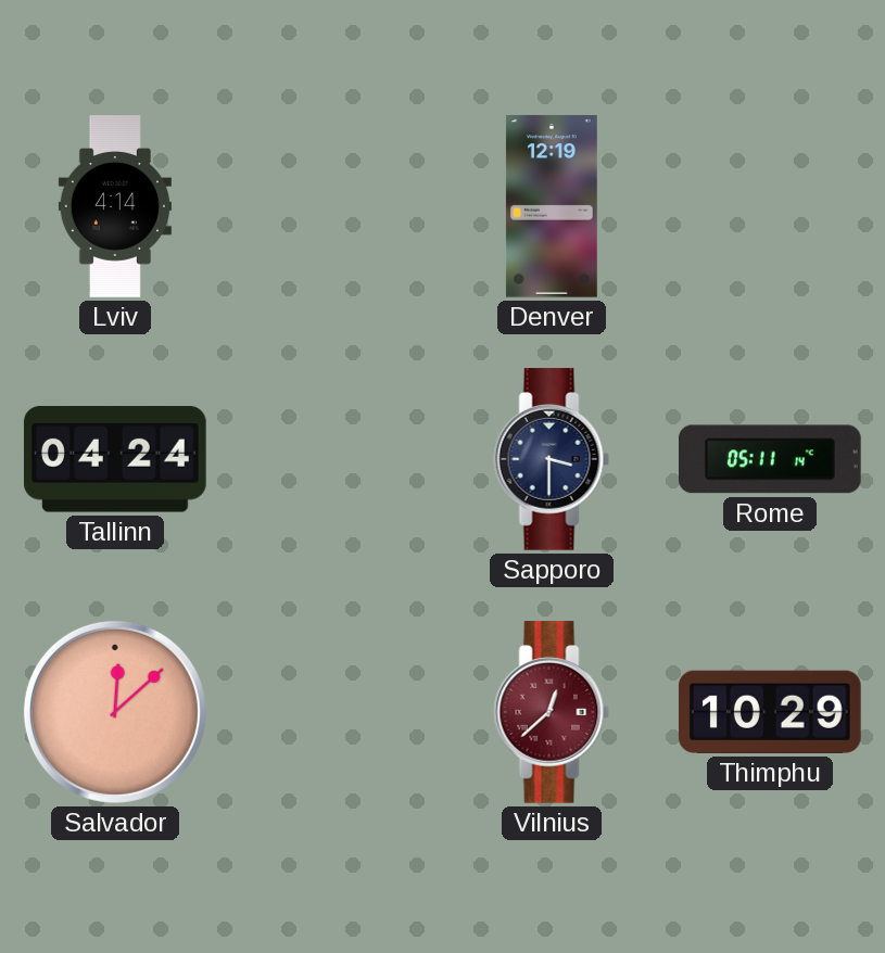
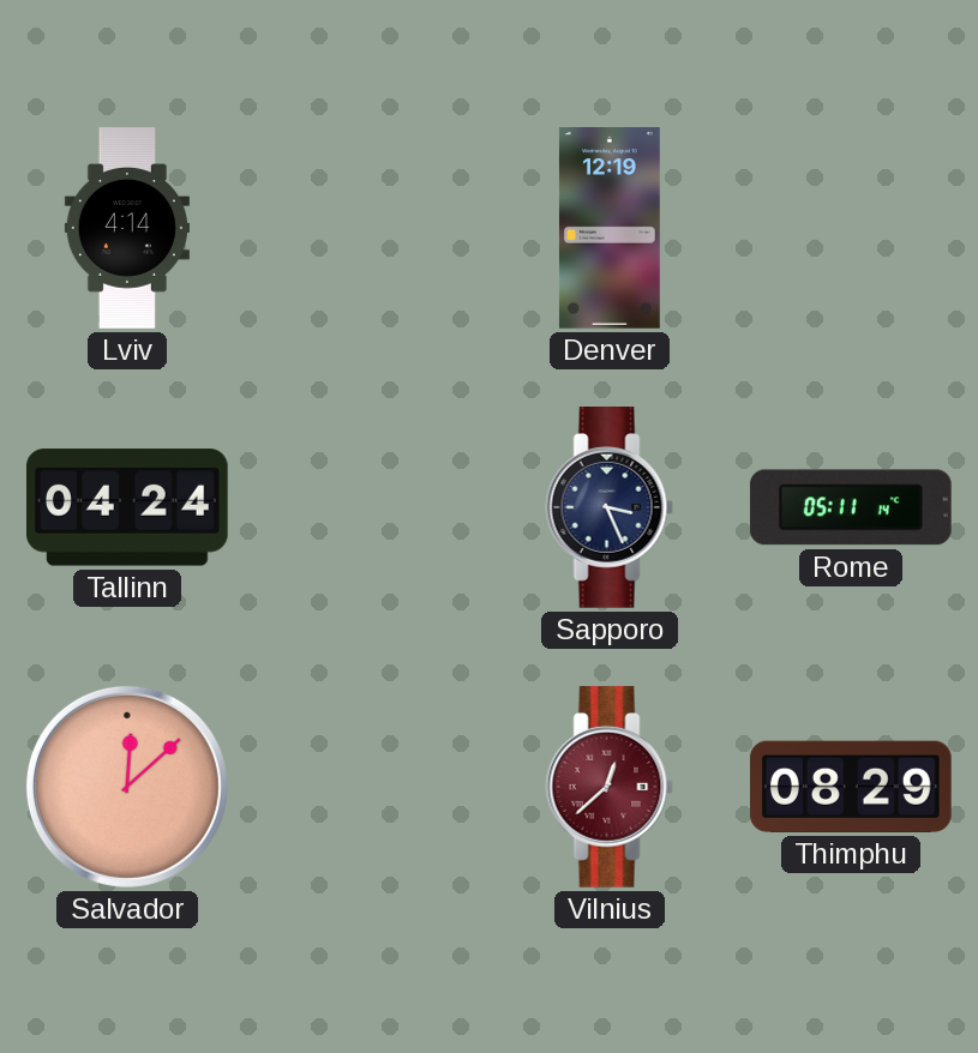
Sapporo: 3:30 -> 3:26 (610, 509)
Thimphu: 10:29 -> 08:29 (851, 787)
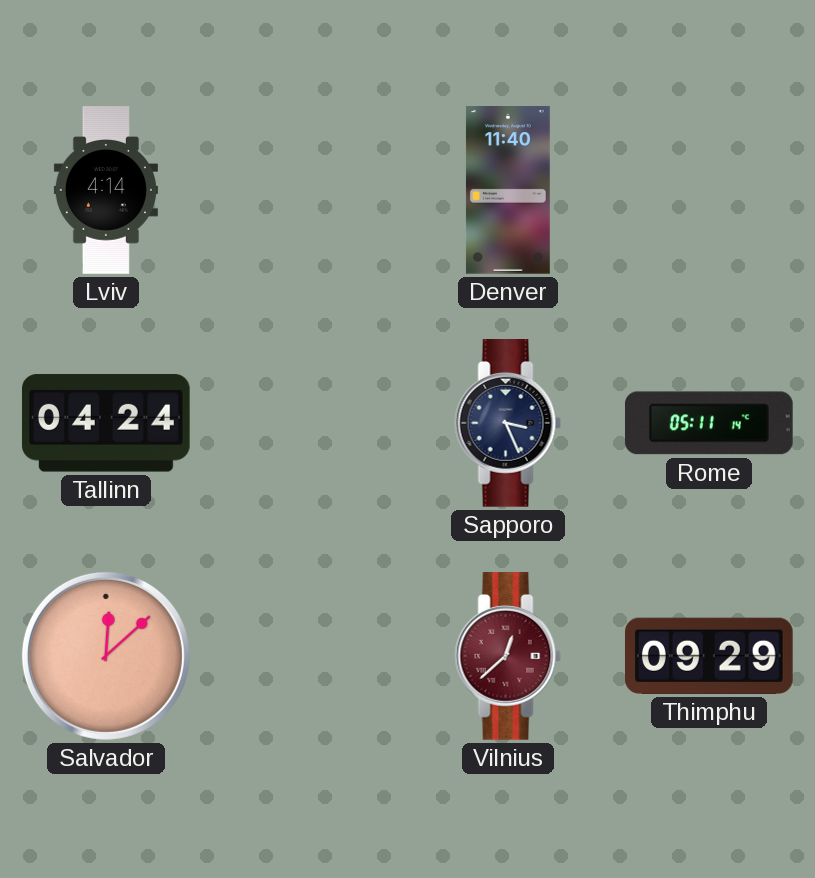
Denver: 12:19 -> 11:40 (508, 190)
Thimphu: 08:29 -> 09:29 (709, 656)
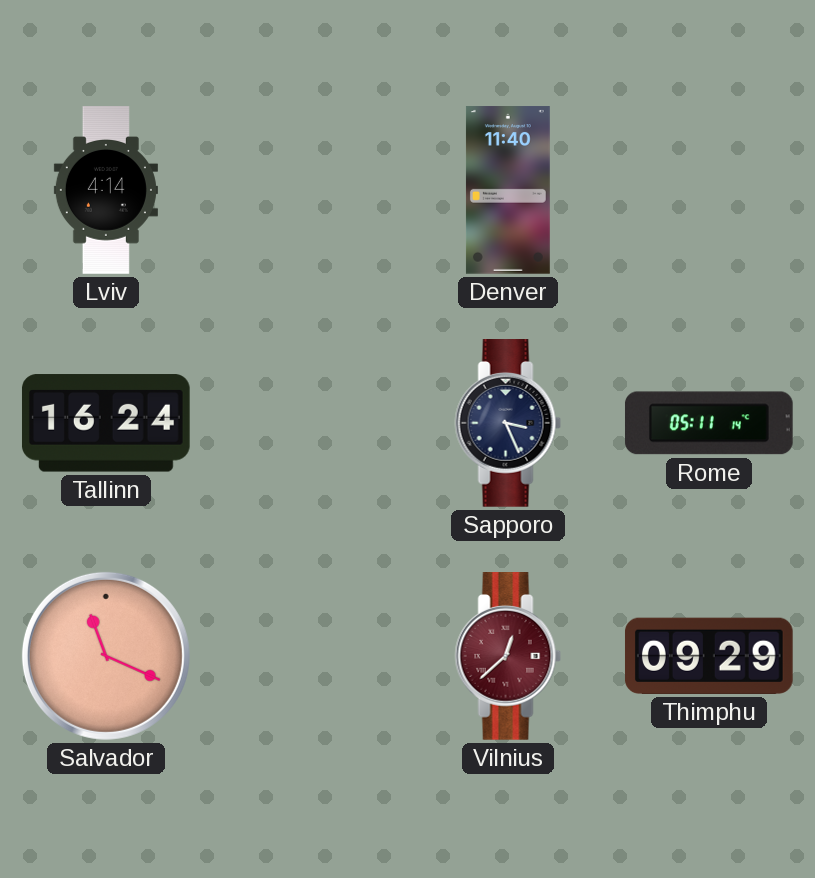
Tallinn: 04:24 -> 16:24 (106, 423)
Salvador: 12:08 -> 11:19 (106, 656)
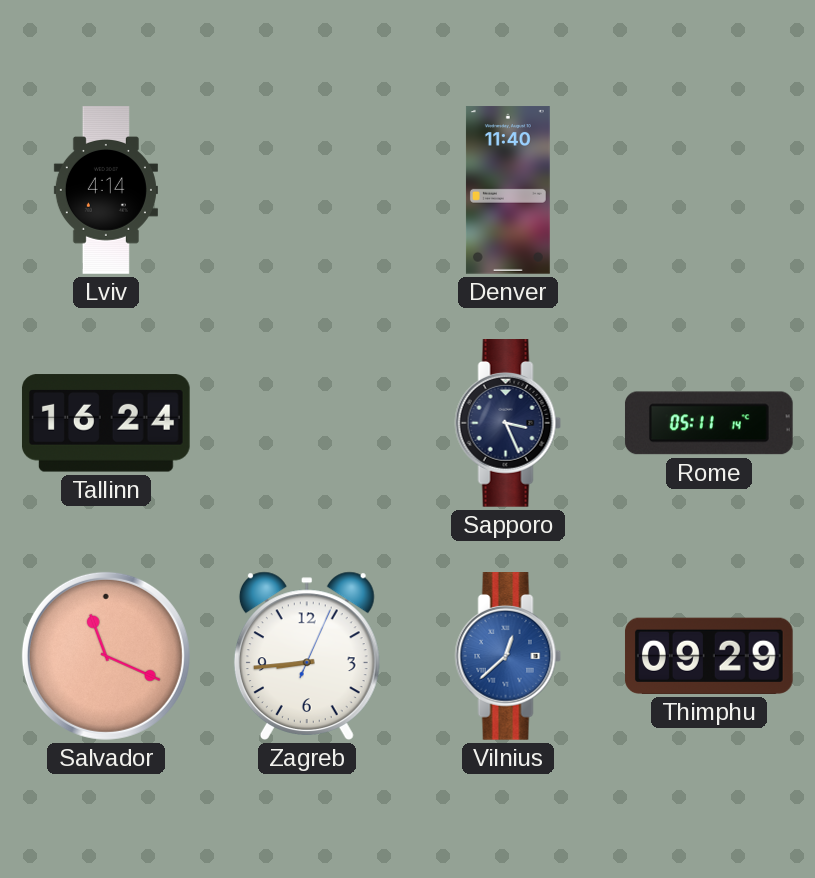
Zagreb: none -> 8:44 (307, 656)
Vilnius dial: burgundy -> blue (508, 657)
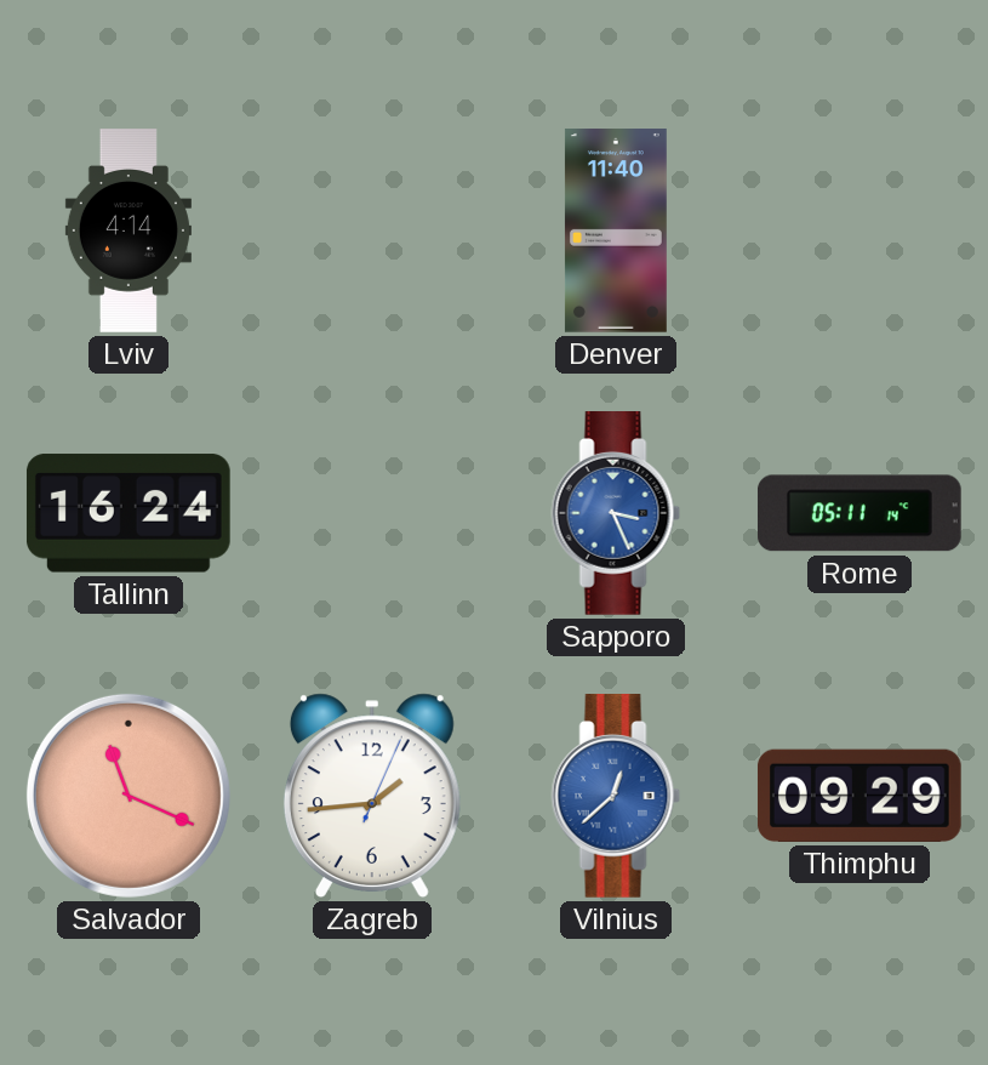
Sapporo dial: navy -> blue (616, 514)
Zagreb: 8:44 -> 1:44 (372, 796)
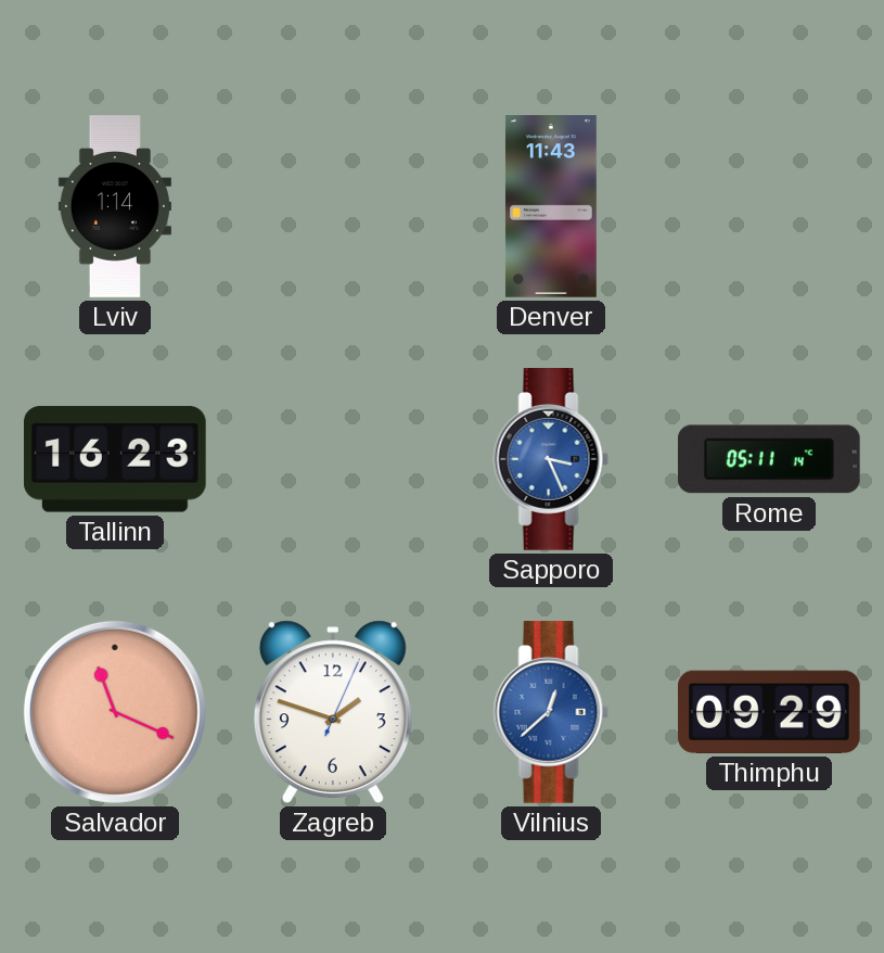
Lviv: 4:14 -> 1:14 (115, 206)
Denver: 11:40 -> 11:43 (551, 206)
Tallinn: 16:24 -> 16:23 (115, 459)
Zagreb: 1:44 -> 1:48 (333, 712)
